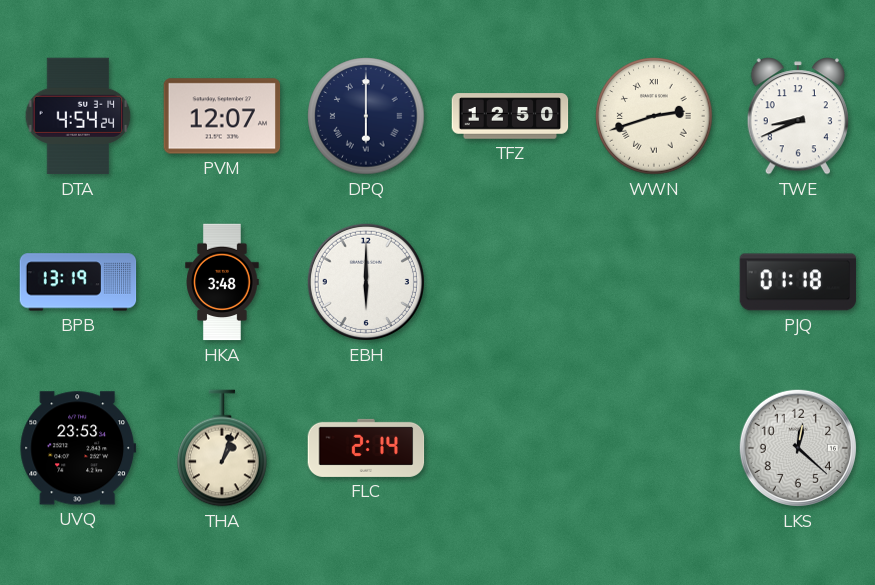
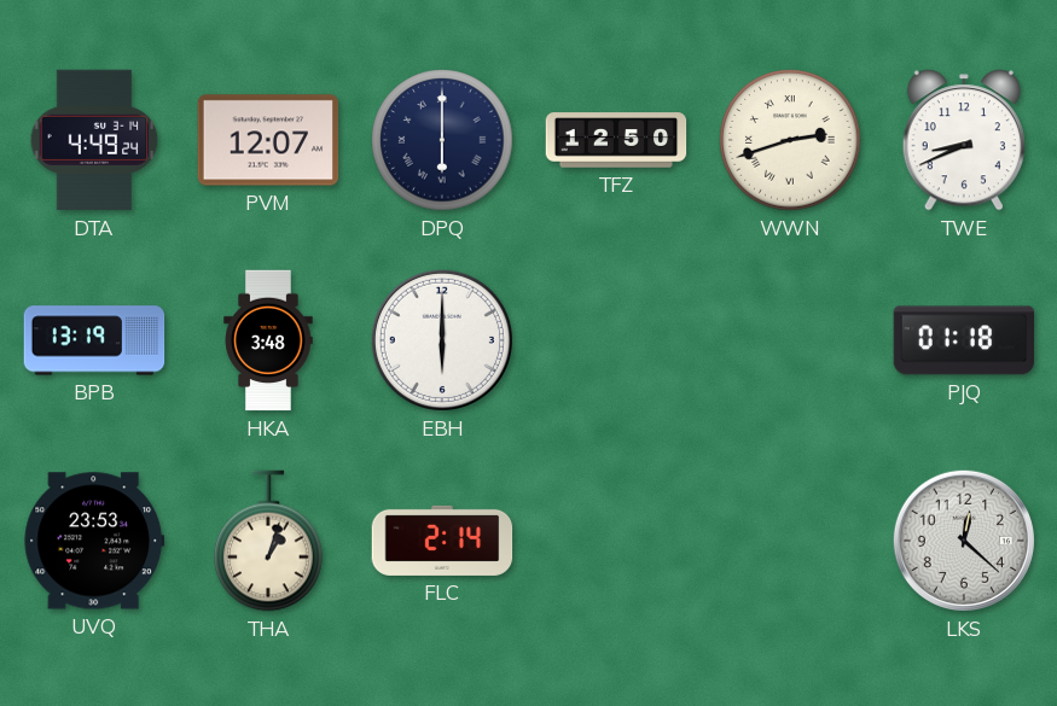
DTA: 4:54 -> 4:49 (94, 140)
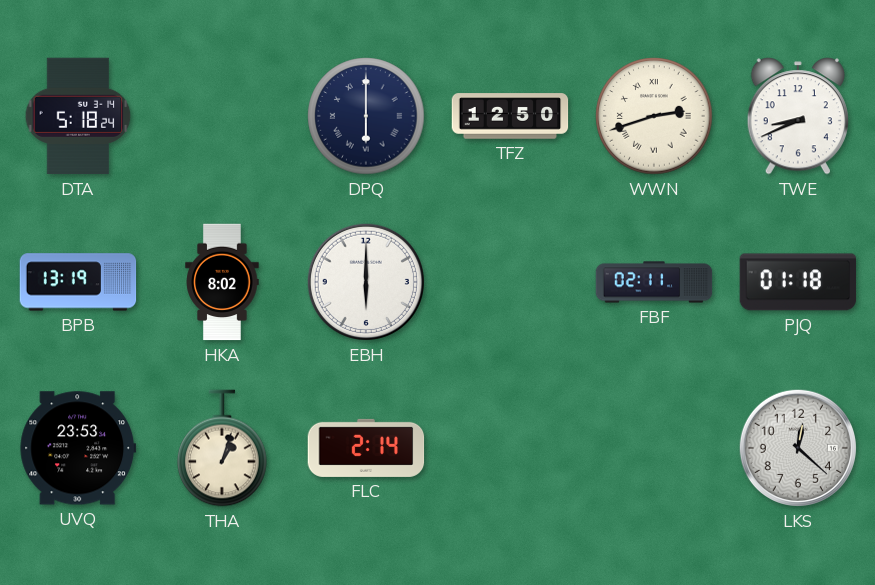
DTA: 4:49 -> 5:18 (78, 116)
PVM: 12:07 -> none (268, 140)
HKA: 3:48 -> 8:02 (222, 282)
FBF: none -> 02:11 (654, 282)
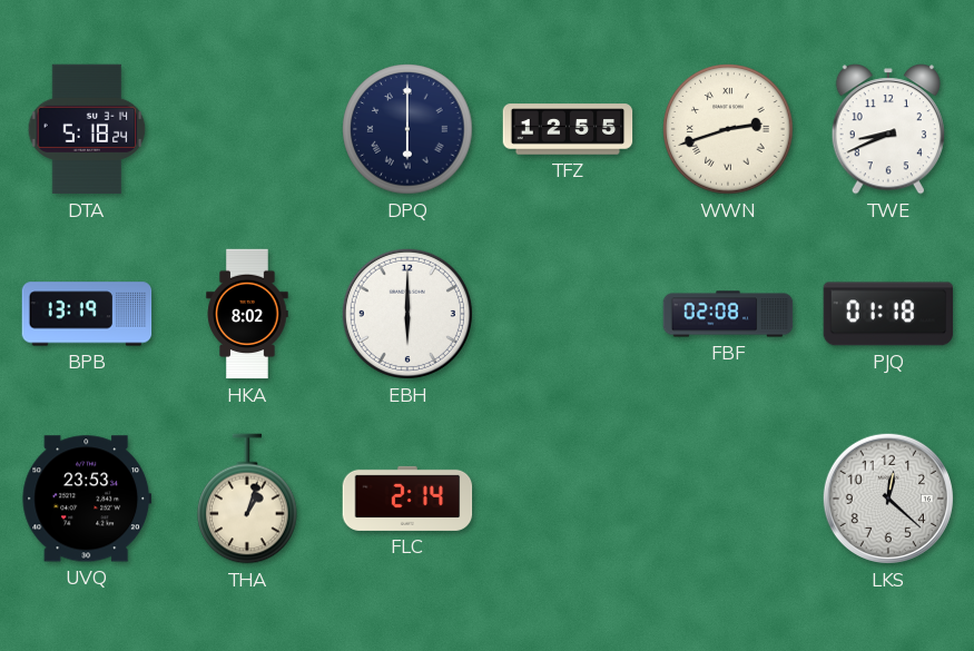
TFZ: 12:50 -> 12:55 (568, 129)
FBF: 02:11 -> 02:08 (728, 314)
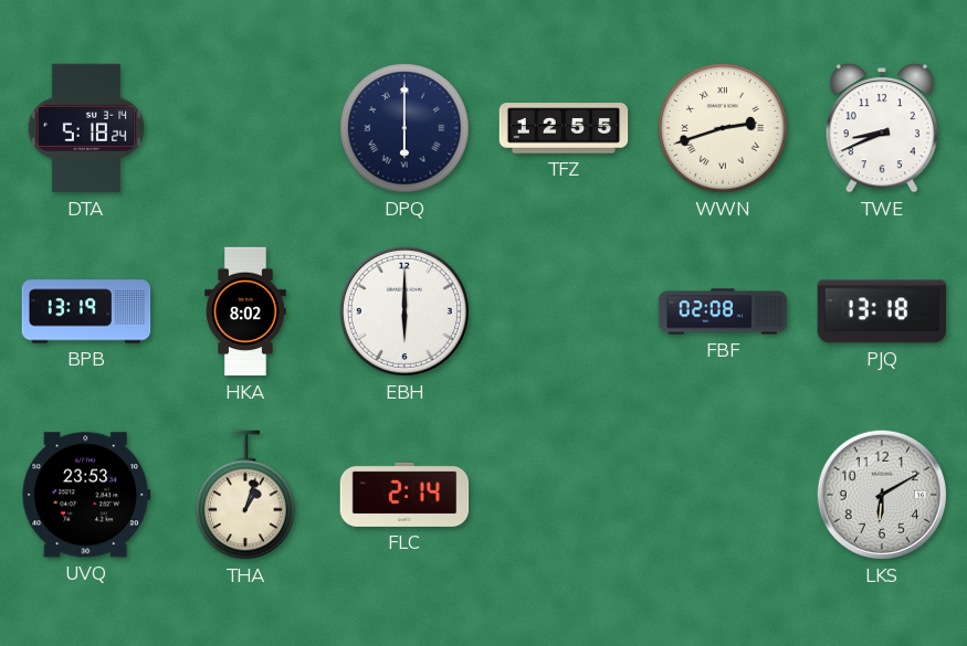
PJQ: 01:18 -> 13:18 (882, 311)
LKS: 12:22 -> 6:10 (882, 495)
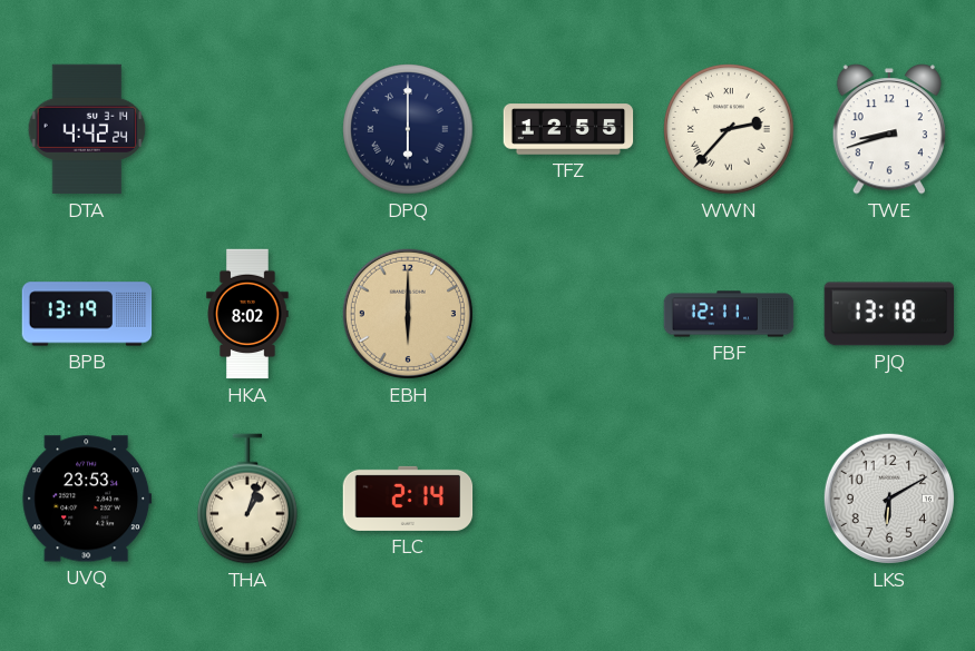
DTA: 5:18 -> 4:42 (87, 129)
WWN: 2:42 -> 2:37 (729, 129)
TWE: 8:41 -> 8:42 (889, 129)
EBH dial: white -> champagne (408, 314)
FBF: 02:08 -> 12:11 (729, 314)
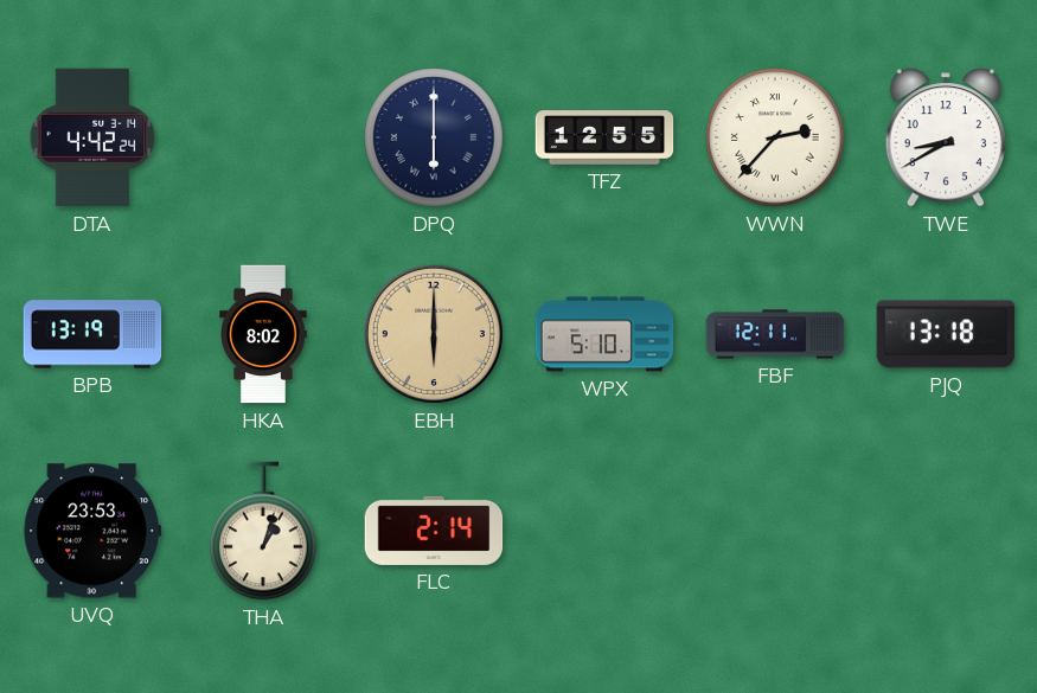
TWE: 8:42 -> 8:40 (946, 137)
WPX: none -> 5:10 (604, 334)
LKS: 6:10 -> none (889, 499)
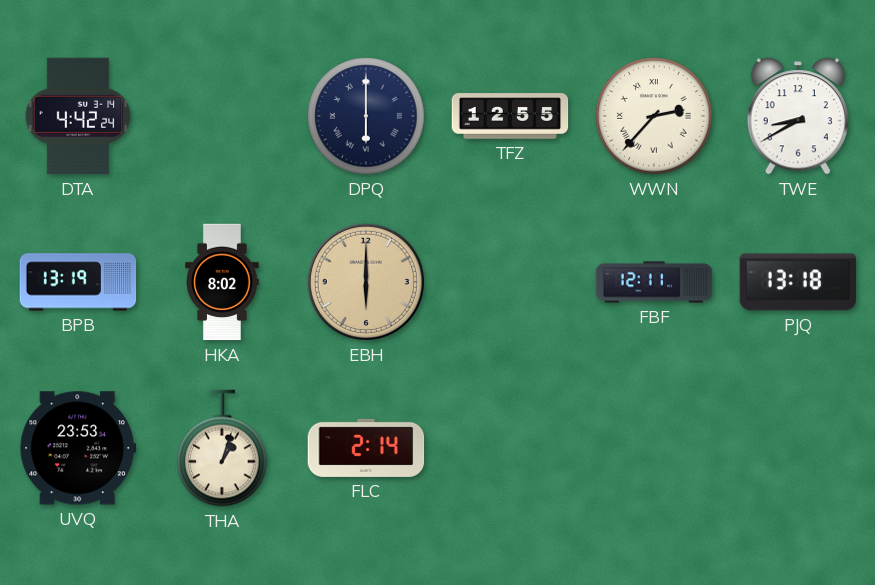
WPX: 5:10 -> none (604, 334)
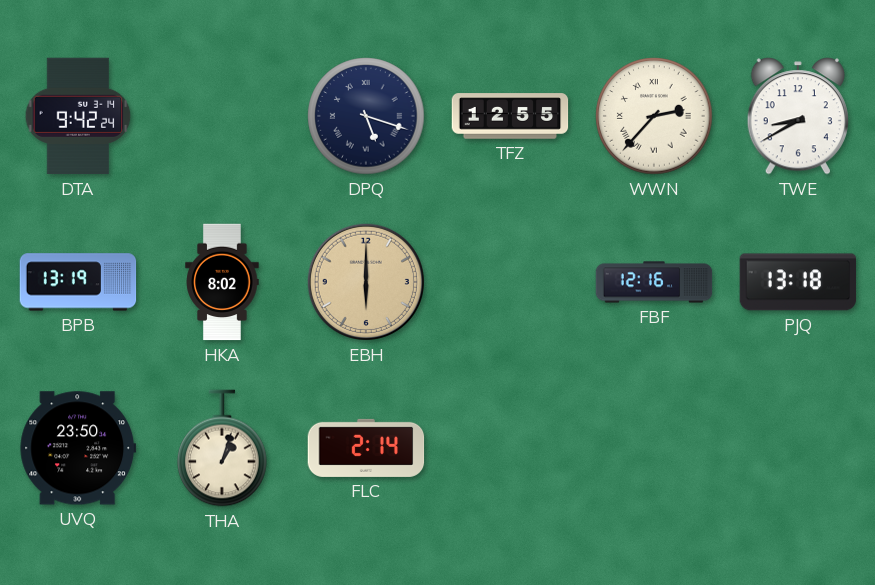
DTA: 4:42 -> 9:42 (78, 116)
DPQ: 6:00 -> 5:18 (366, 116)
FBF: 12:11 -> 12:16 (654, 282)
UVQ: 23:53 -> 23:50 (78, 448)
